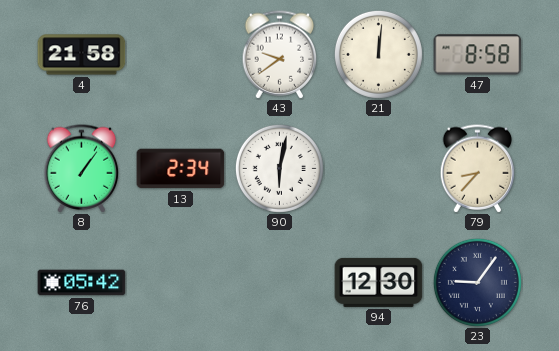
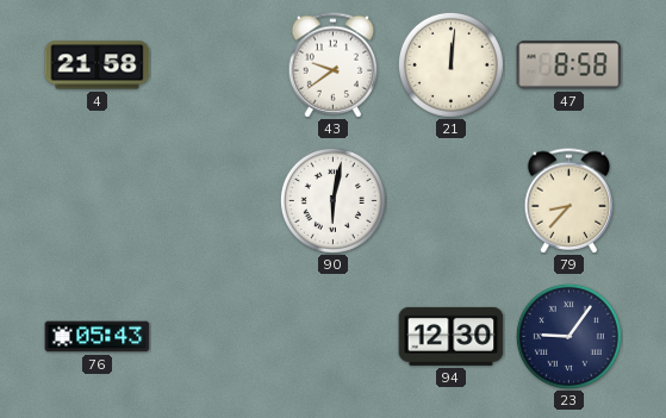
8: 1:06 -> none (82, 169)
13: 2:34 -> none (181, 169)
76: 05:42 -> 05:43 (98, 337)
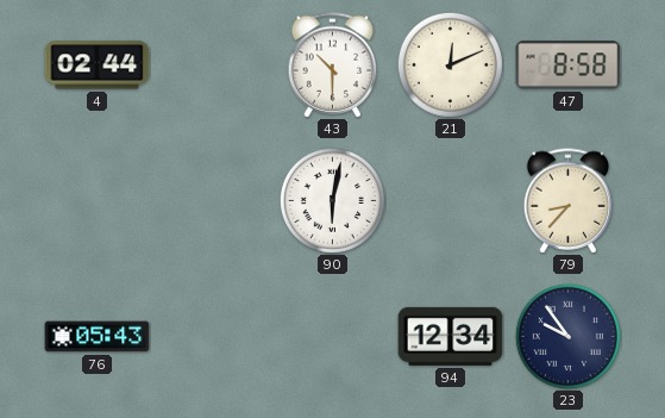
4: 21:58 -> 02:44 (98, 65)
43: 9:39 -> 10:30 (333, 65)
21: 12:01 -> 12:11 (450, 64)
94: 12:30 -> 12:34 (451, 336)
23: 9:06 -> 9:54 (567, 336)
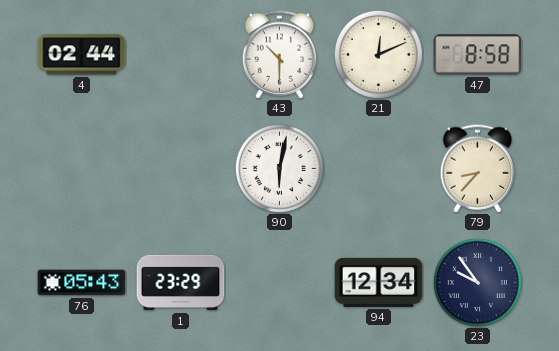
1: none -> 23:29 (181, 283)
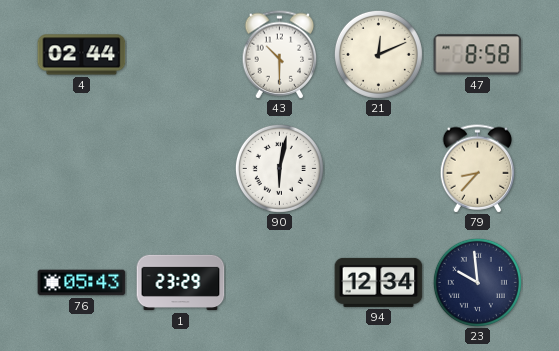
23: 9:54 -> 9:59 (477, 282)
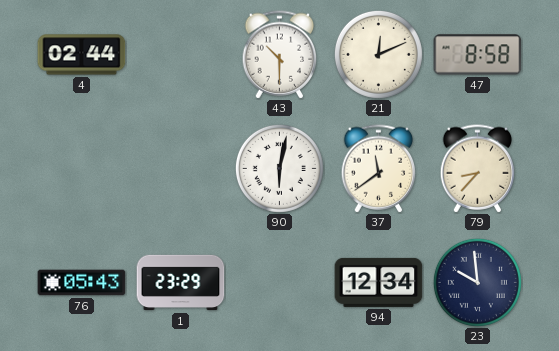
37: none -> 11:39 (379, 169)
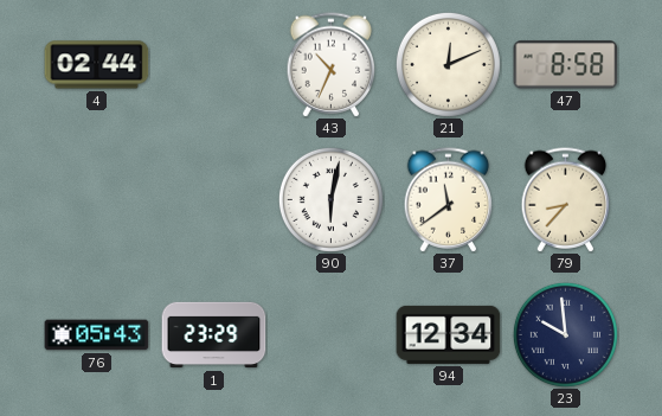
43: 10:30 -> 10:34 (332, 65)
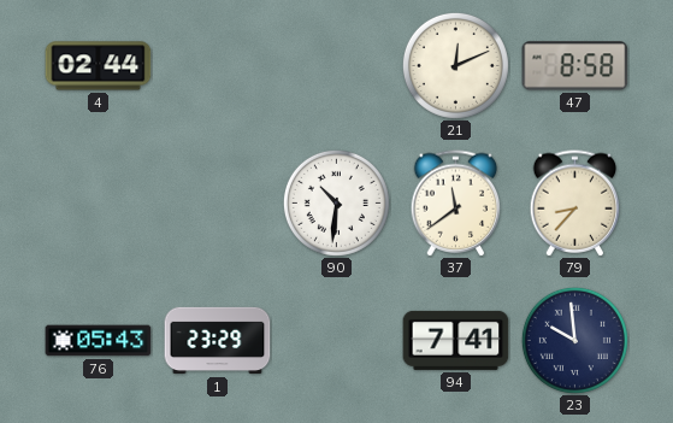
43: 10:34 -> none (332, 65)
90: 6:02 -> 10:31 (336, 202)
94: 12:34 -> 7:41 (456, 340)
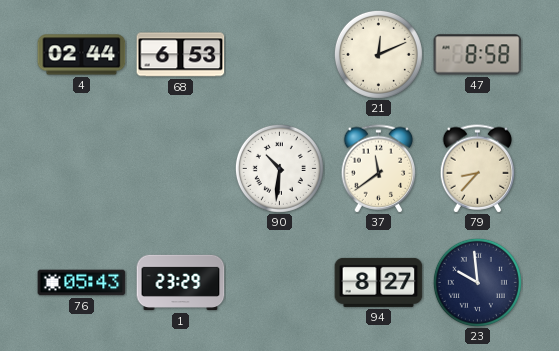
68: none -> 6:53 (181, 55)
94: 7:41 -> 8:27 (379, 282)
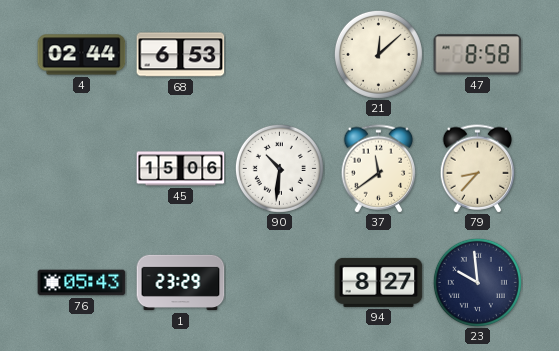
21: 12:11 -> 12:08 (378, 54)
45: none -> 15:06 (181, 169)
